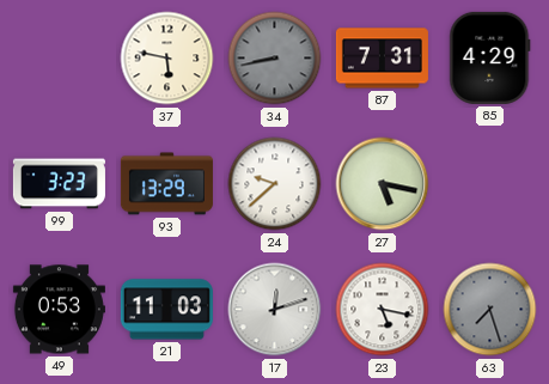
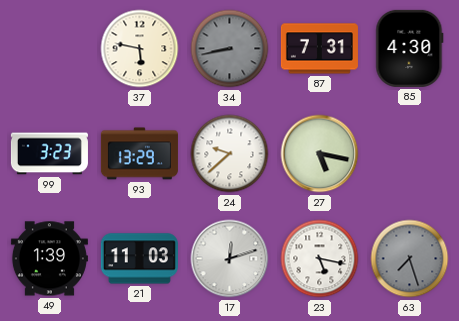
85: 4:29 -> 4:30 (410, 48)
49: 0:53 -> 1:39 (49, 259)
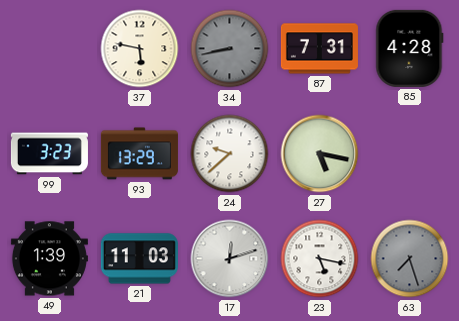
85: 4:30 -> 4:28 (410, 48)
